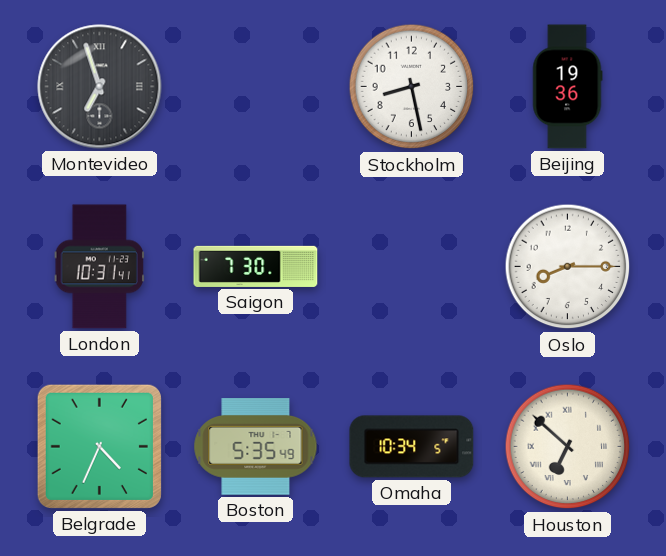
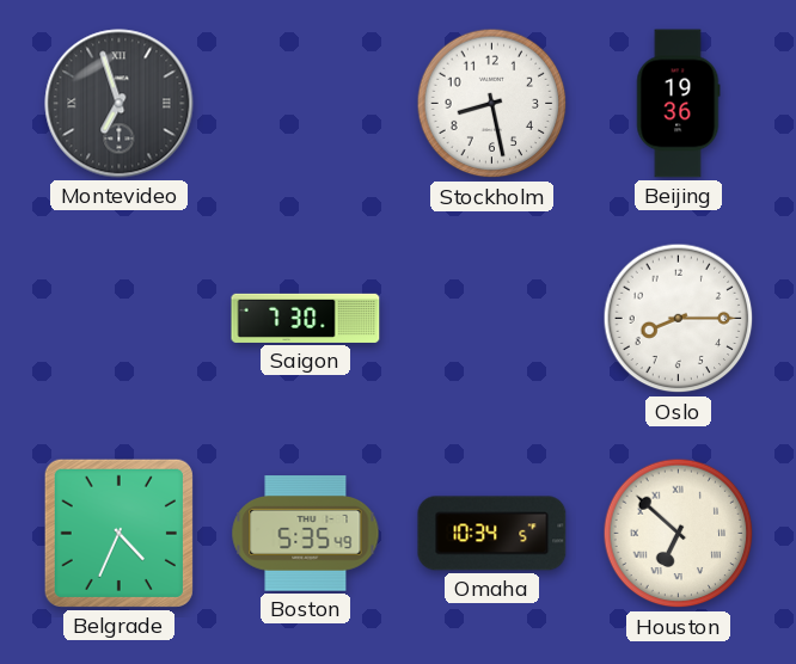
London: 10:31 -> none (99, 267)
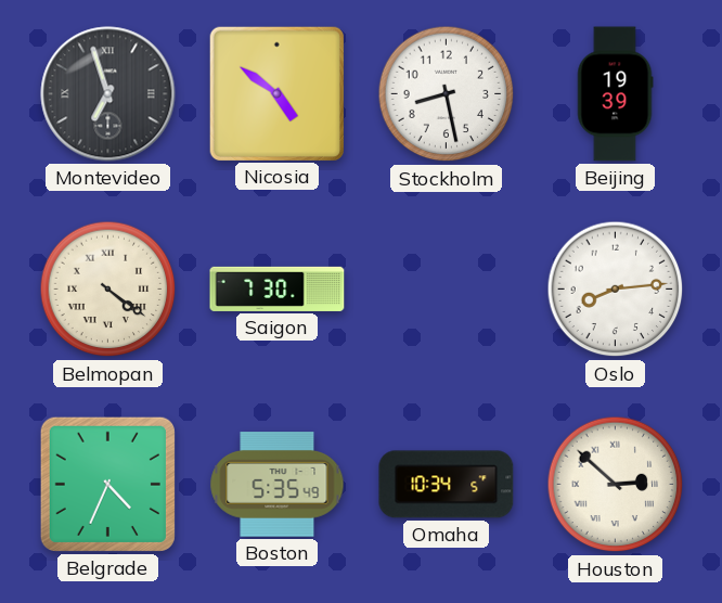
Nicosia: none -> 4:51 (276, 93)
Beijing: 19:36 -> 19:39 (616, 94)
Belmopan: none -> 4:21 (108, 290)
Oslo: 8:15 -> 8:14 (616, 290)
Houston: 6:52 -> 2:52 (616, 485)
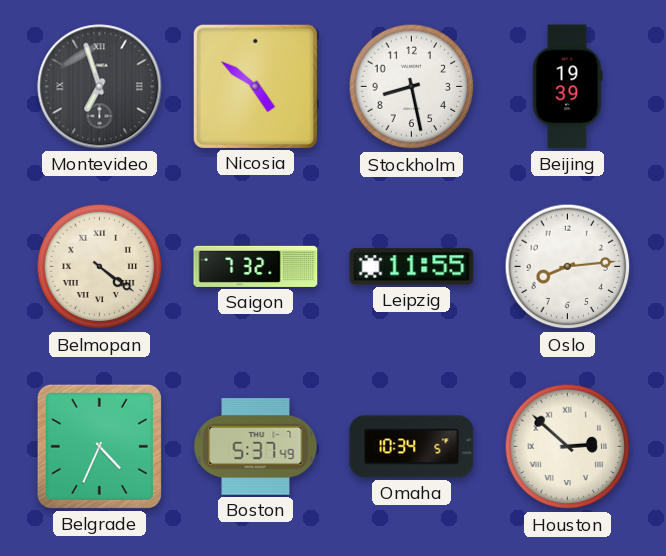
Saigon: 7:30 -> 7:32 (256, 266)
Leipzig: none -> 11:55 (412, 267)
Boston: 5:35 -> 5:37 (256, 447)
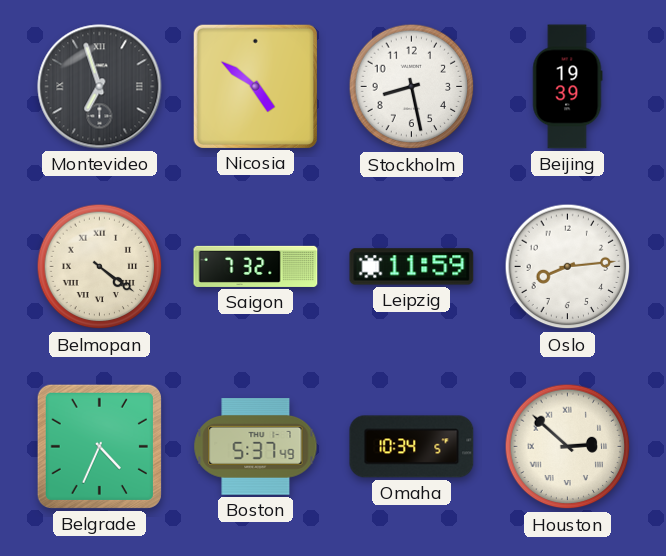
Leipzig: 11:55 -> 11:59 (412, 267)
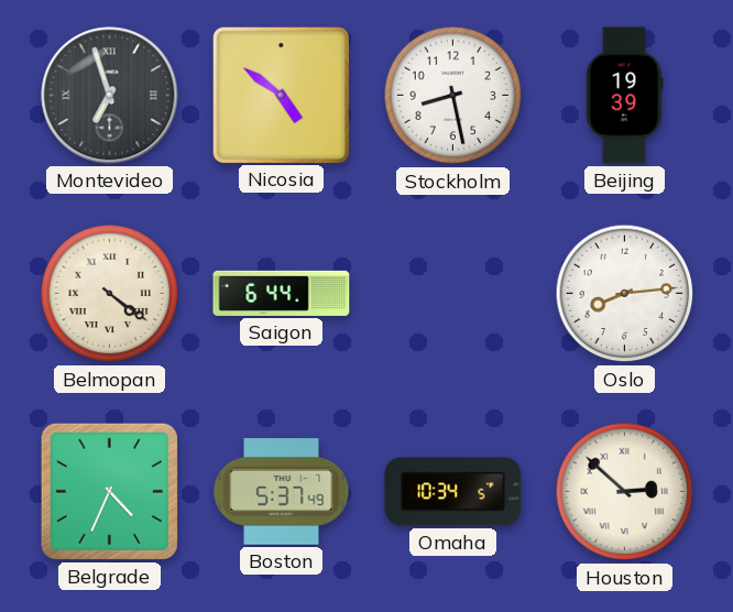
Saigon: 7:32 -> 6:44 (282, 293)
Leipzig: 11:59 -> none (412, 267)
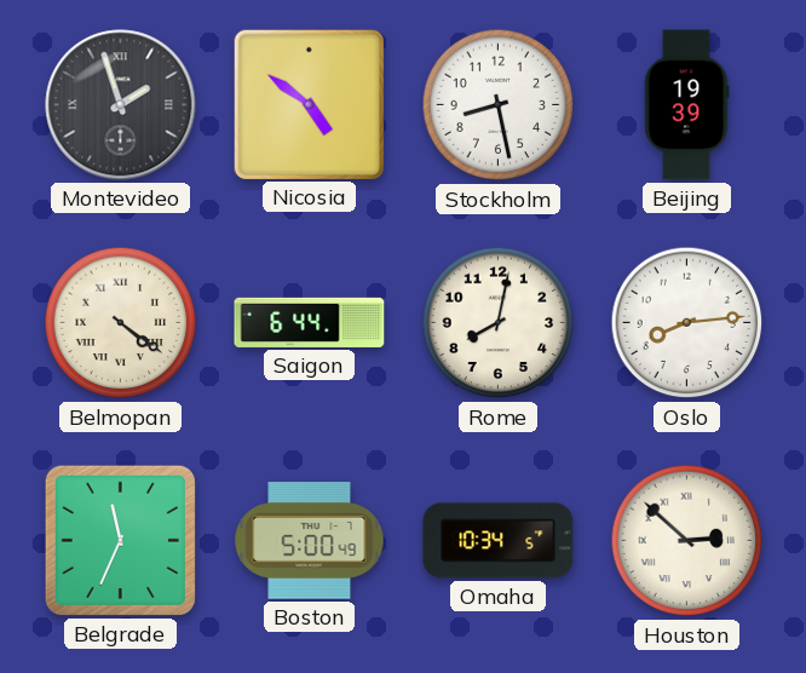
Montevideo: 6:57 -> 1:57 (121, 105)
Rome: none -> 8:02 (499, 323)
Belgrade: 4:34 -> 11:34 (120, 540)
Boston: 5:37 -> 5:00 (310, 541)
